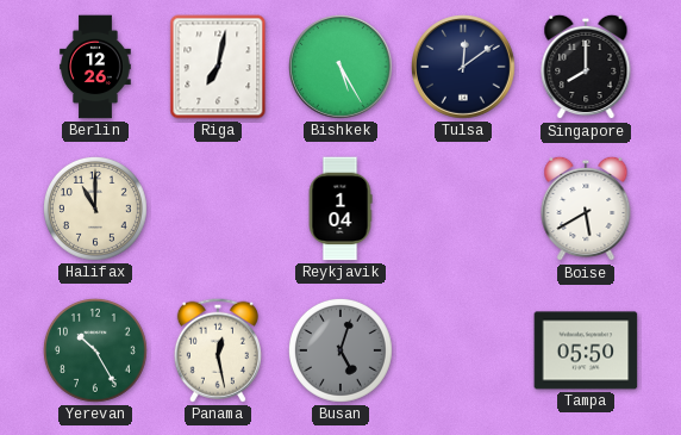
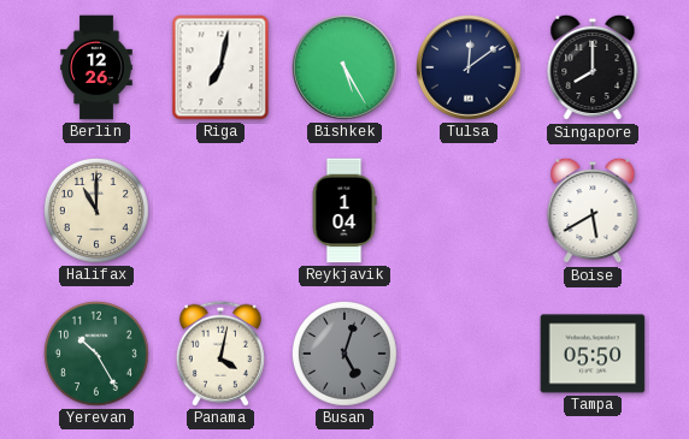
Panama: 12:28 -> 4:02 (220, 354)
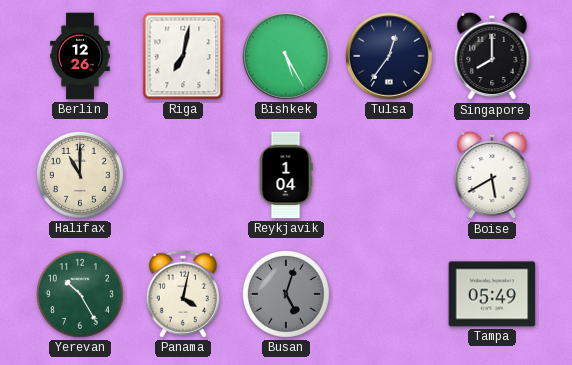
Tulsa: 12:09 -> 12:36 (390, 57)
Tampa: 05:50 -> 05:49 (492, 294)
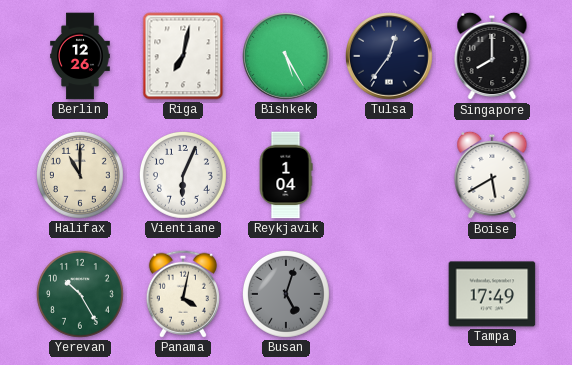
Vientiane: none -> 6:04 (183, 175)
Tampa: 05:49 -> 17:49 (492, 294)
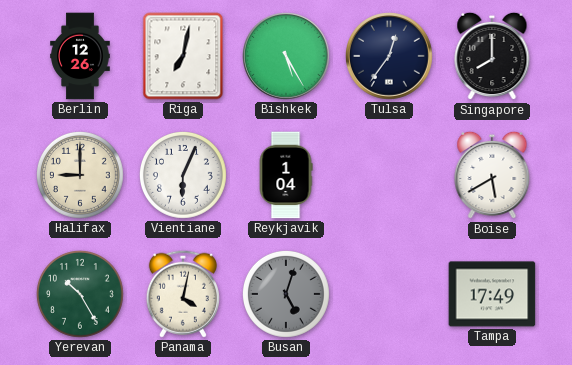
Halifax: 11:00 -> 9:00 (80, 175)
